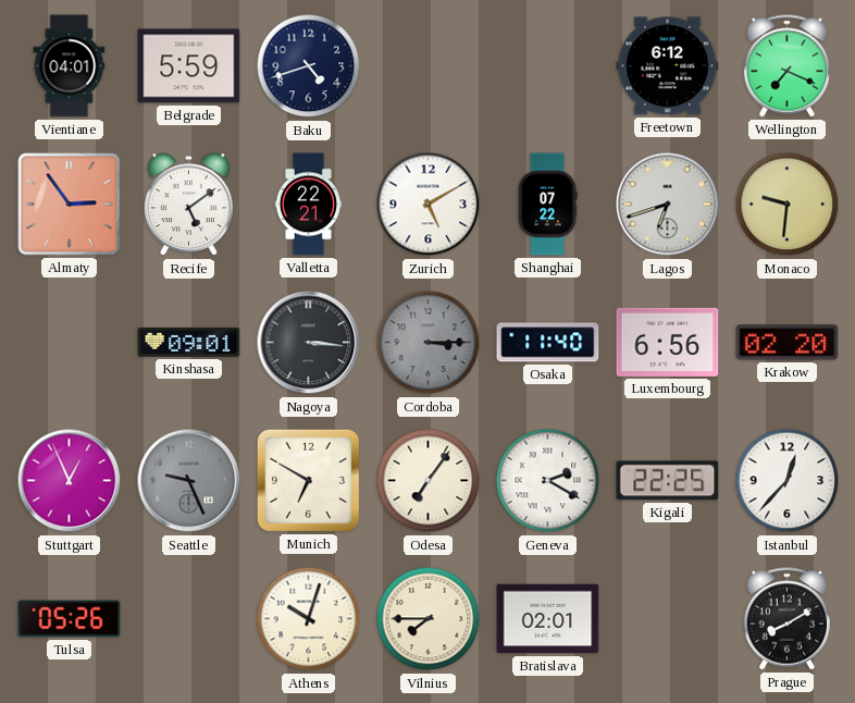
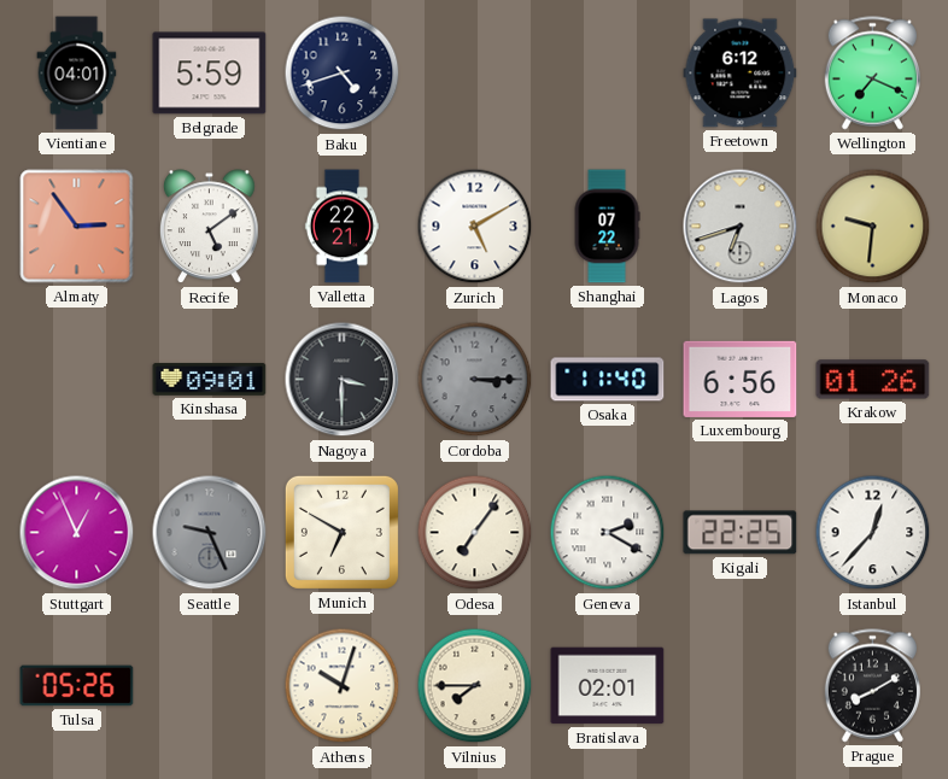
Nagoya: 3:16 -> 3:30 (343, 380)
Krakow: 02:20 -> 01:26 (873, 380)
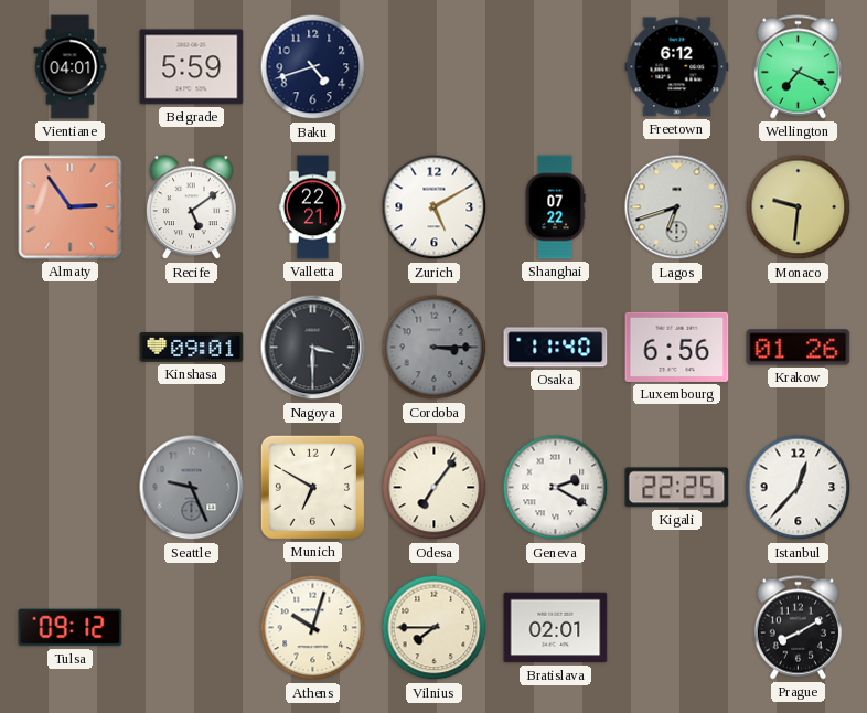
Stuttgart: 12:56 -> none (77, 533)
Tulsa: 05:26 -> 09:12 (71, 628)
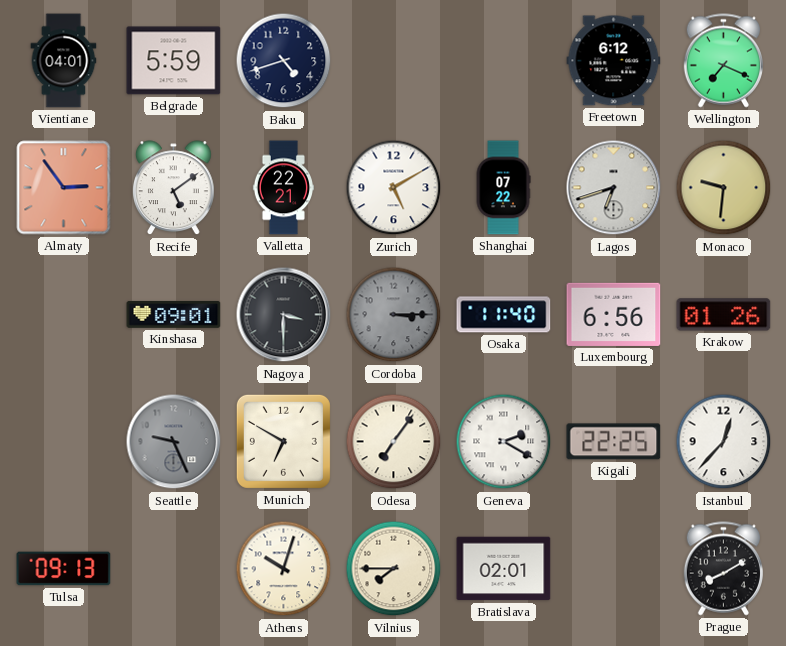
Tulsa: 09:12 -> 09:13 (64, 569)
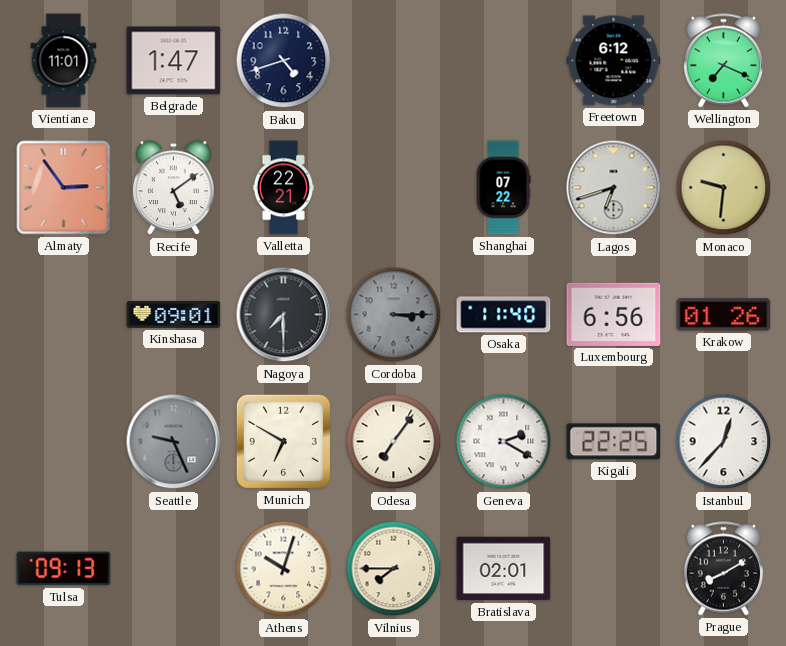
Vientiane: 04:01 -> 11:01 (64, 61)
Belgrade: 5:59 -> 1:47 (174, 61)
Zurich: 5:10 -> none (394, 188)
Nagoya: 3:30 -> 7:30 (284, 315)
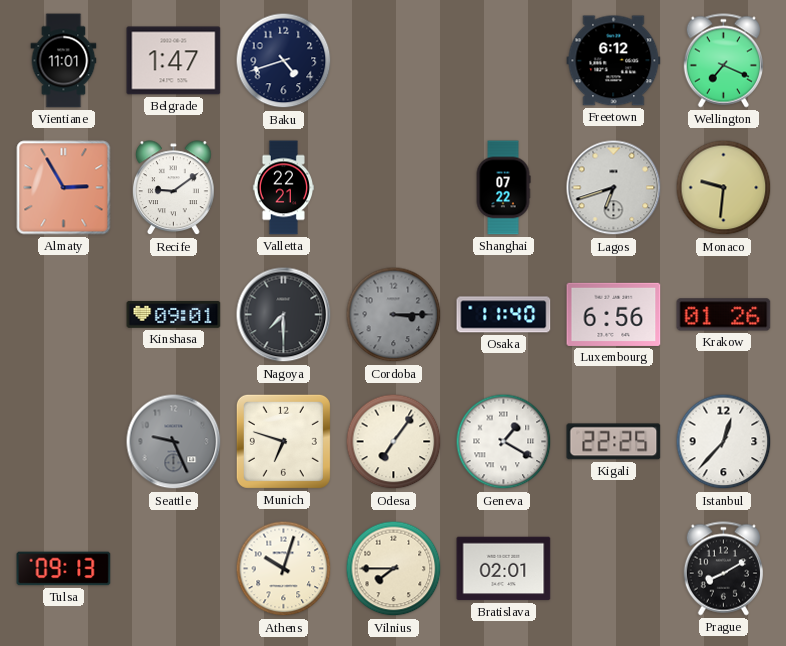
Almaty: 2:54 -> 2:55 (64, 188)
Recife: 5:09 -> 9:09 (174, 188)
Munich: 6:50 -> 6:48 (283, 441)
Geneva: 2:20 -> 1:20 (504, 442)
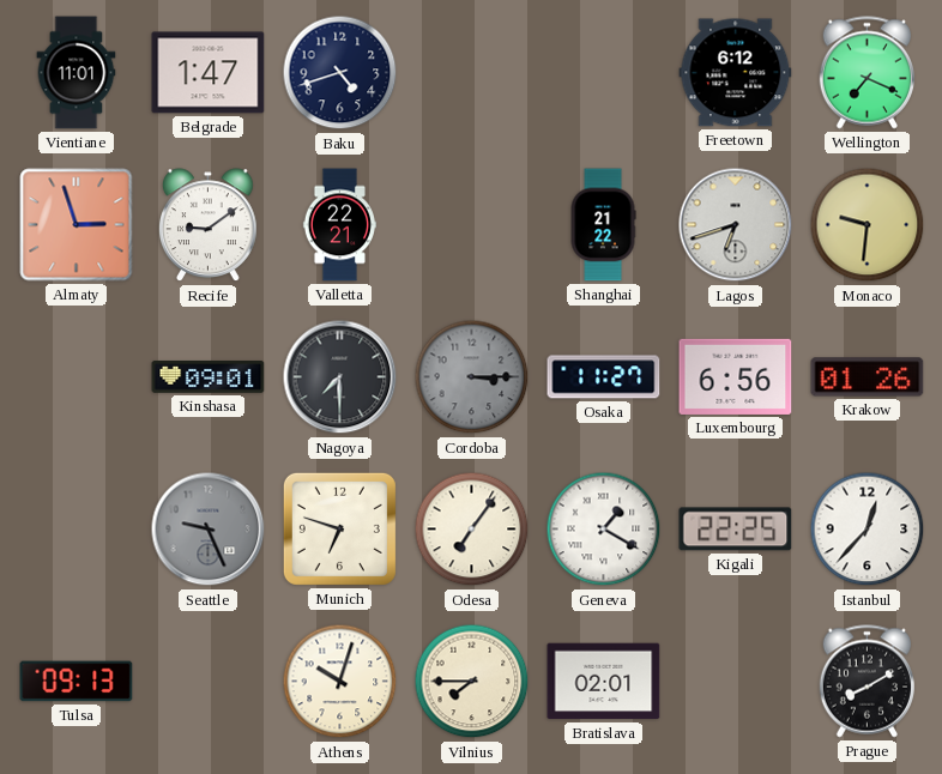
Almaty: 2:55 -> 2:57 (77, 225)
Shanghai: 07:22 -> 21:22 (603, 225)
Osaka: 11:40 -> 11:27 (604, 377)
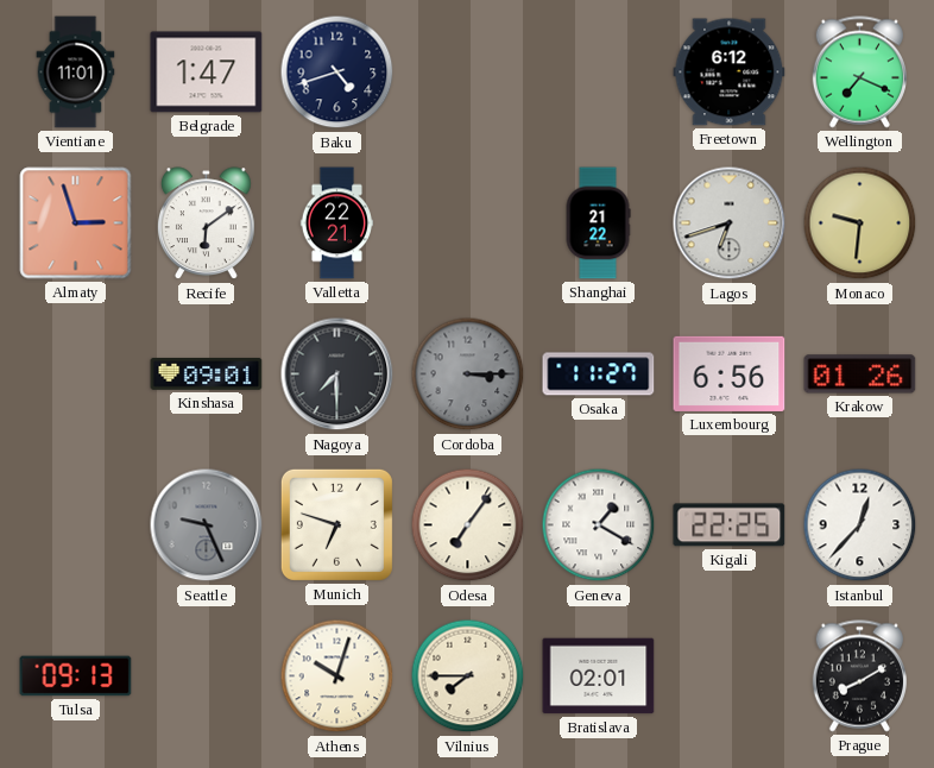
Recife: 9:09 -> 6:09 (207, 224)
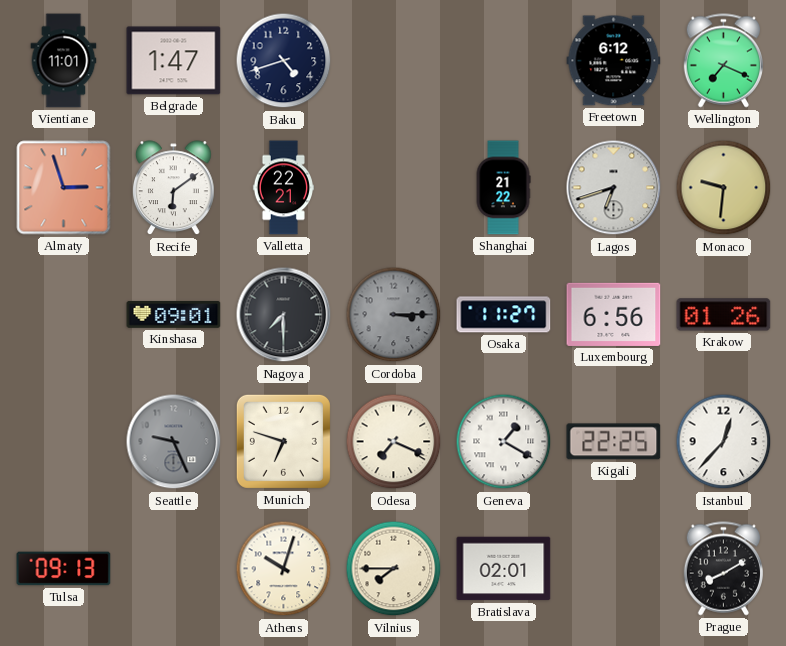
Odesa: 7:06 -> 7:19 (394, 442)
